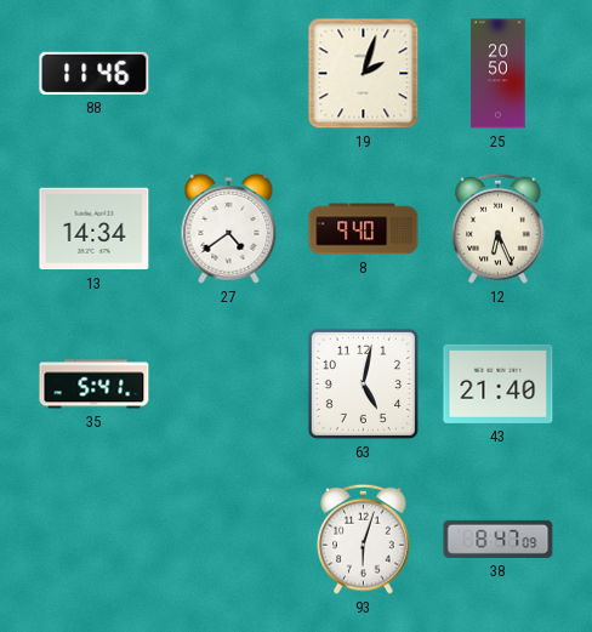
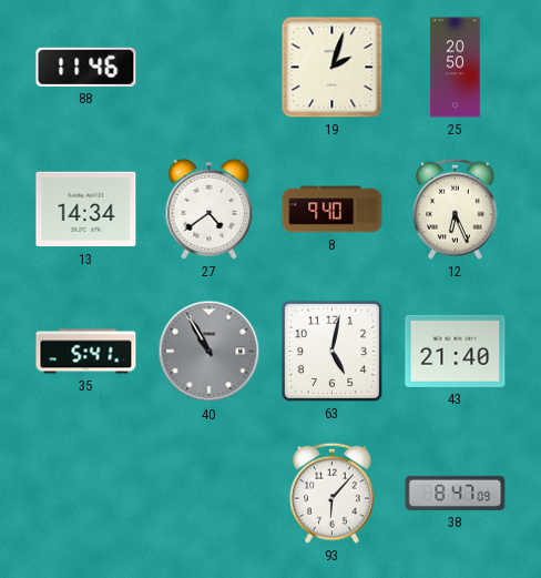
40: none -> 10:55 (210, 352)
93: 6:03 -> 6:07 (333, 493)
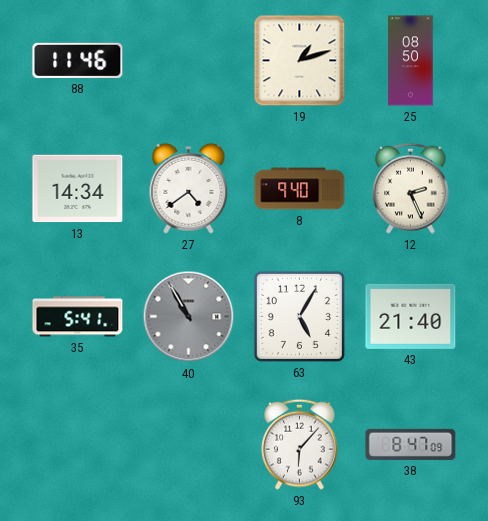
19: 2:03 -> 1:12 (300, 61)
25: 20:50 -> 08:50 (411, 61)
12: 6:26 -> 2:26 (411, 188)
63: 5:02 -> 5:05 (299, 316)
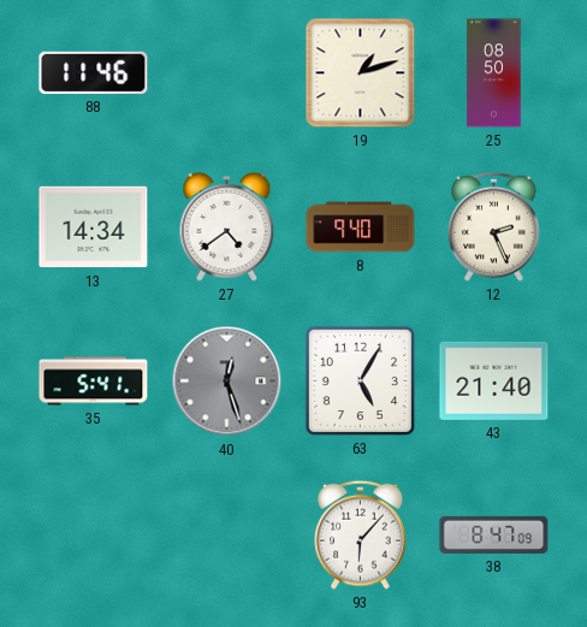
40: 10:55 -> 12:27 (227, 381)
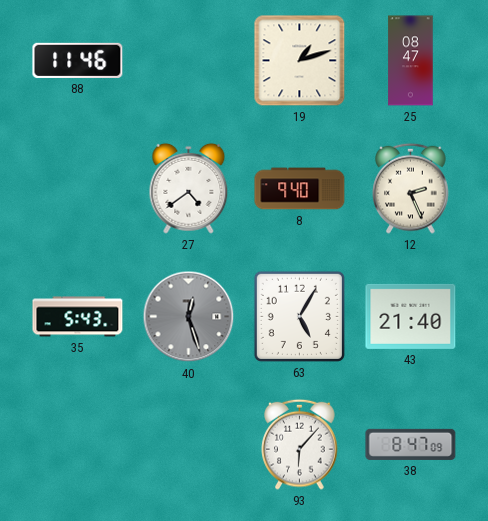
25: 08:50 -> 08:47 (411, 61)
13: 14:34 -> none (94, 227)
35: 5:41 -> 5:43 (78, 317)
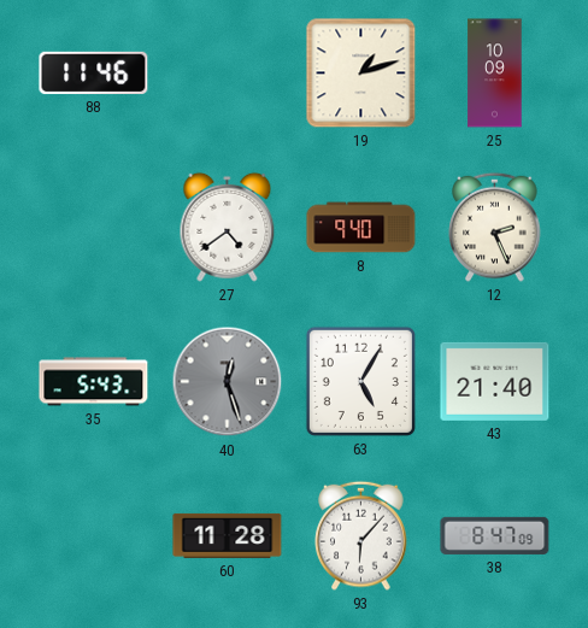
25: 08:47 -> 10:09 (495, 74)
60: none -> 11:28 (228, 535)
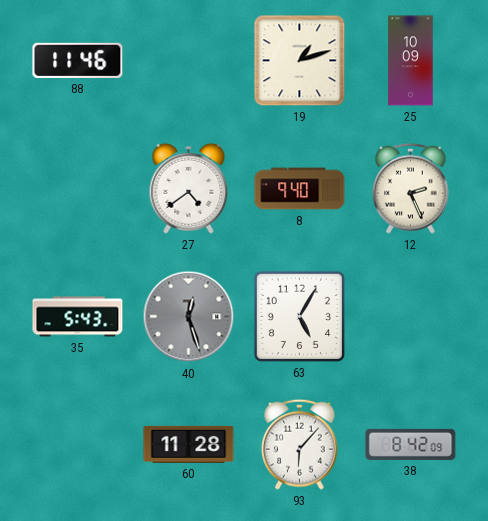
43: 21:40 -> none (495, 381)
38: 8:47 -> 8:42 (411, 444)
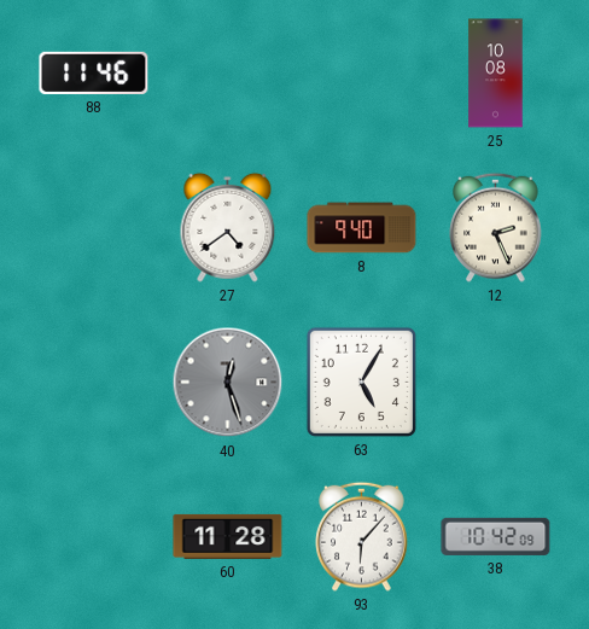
19: 1:12 -> none (300, 61)
25: 10:09 -> 10:08 (496, 74)
35: 5:43 -> none (78, 317)
38: 8:42 -> 10:42 (496, 536)
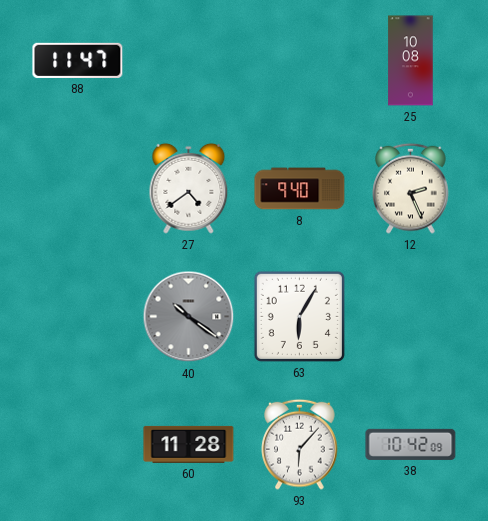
88: 11:46 -> 11:47 (78, 60)
40: 12:27 -> 10:21 (189, 317)
63: 5:05 -> 6:05 (299, 316)
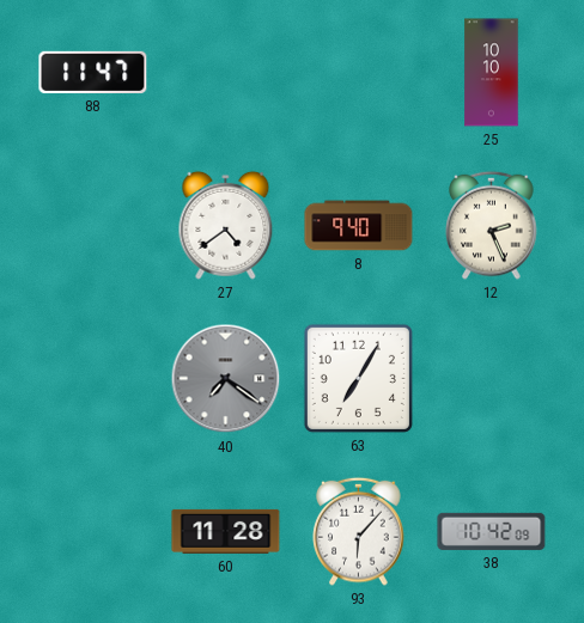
25: 10:08 -> 10:10 (492, 73)
40: 10:21 -> 7:21 (226, 379)
63: 6:05 -> 7:05 (358, 378)
